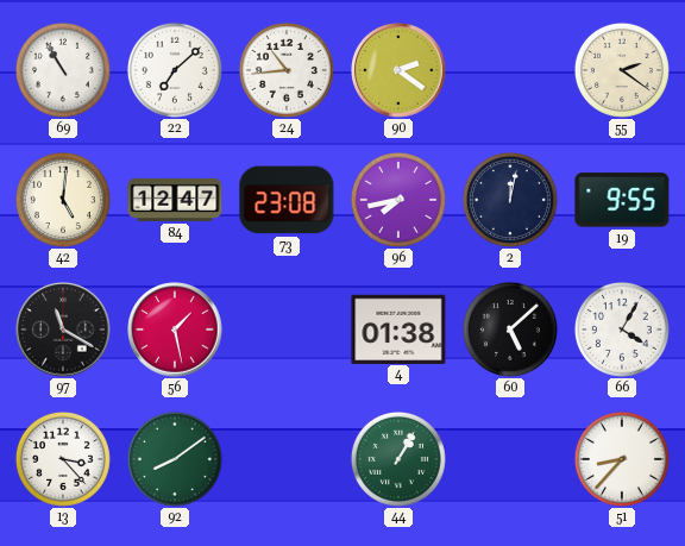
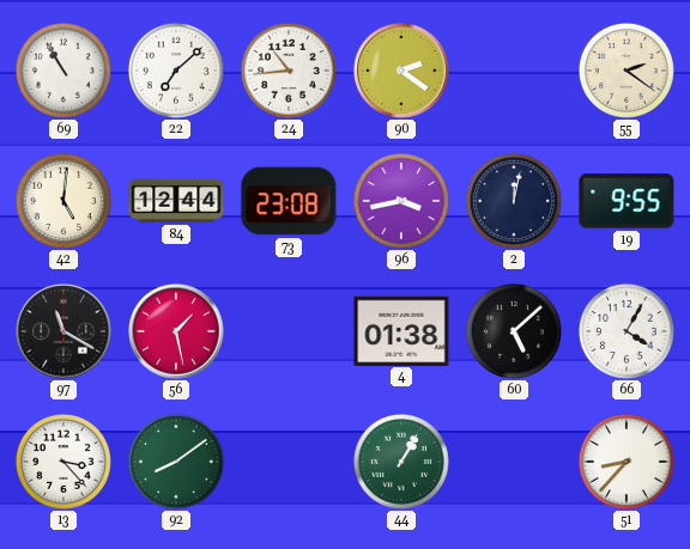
84: 12:47 -> 12:44 (176, 201)
96: 7:43 -> 3:43 (401, 201)
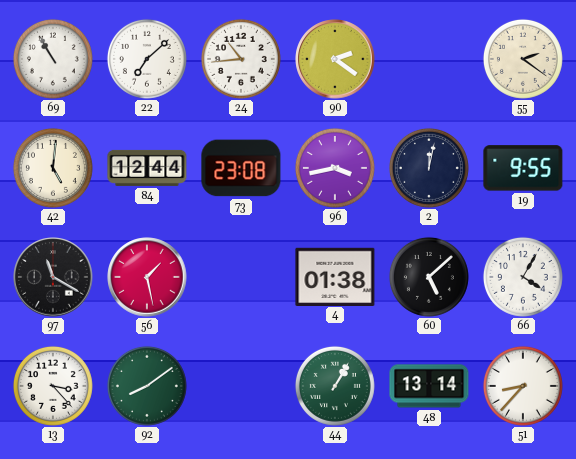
48: none -> 13:14 (429, 386)
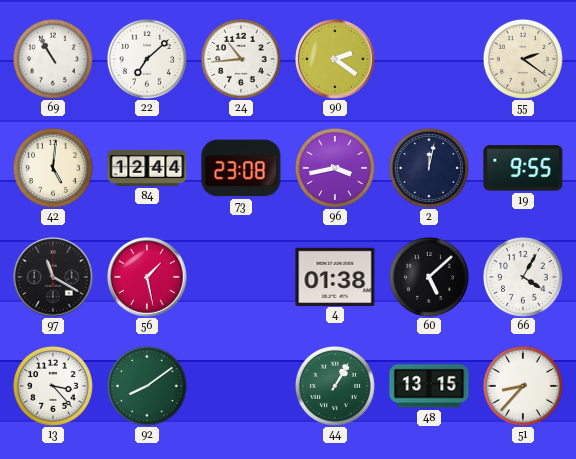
48: 13:14 -> 13:15 (429, 386)
